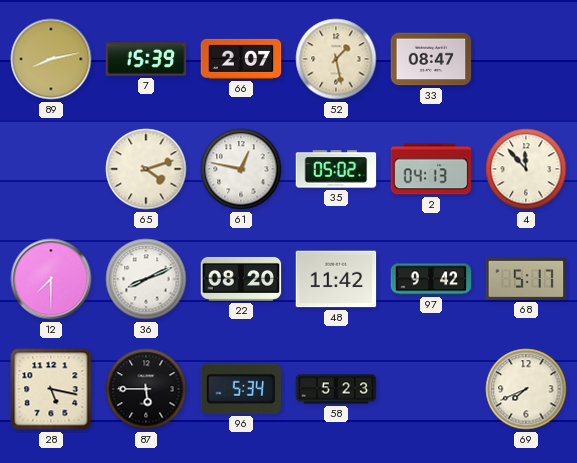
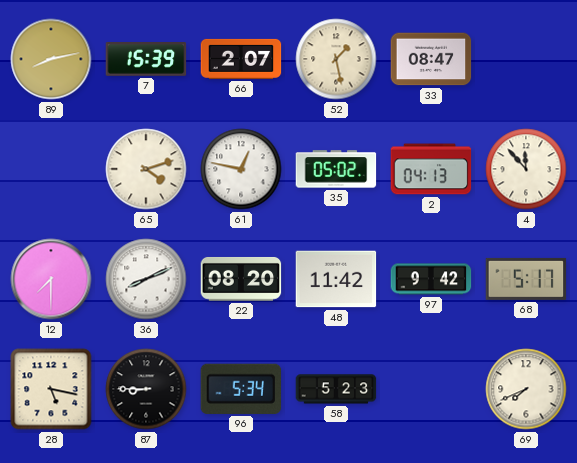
87: 5:45 -> 8:45 (146, 389)
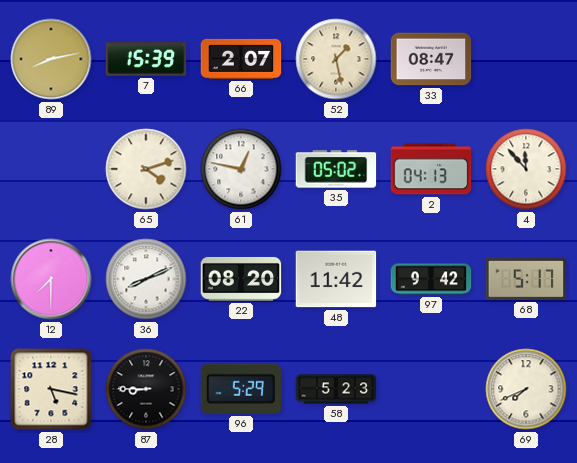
96: 5:34 -> 5:29 (241, 389)
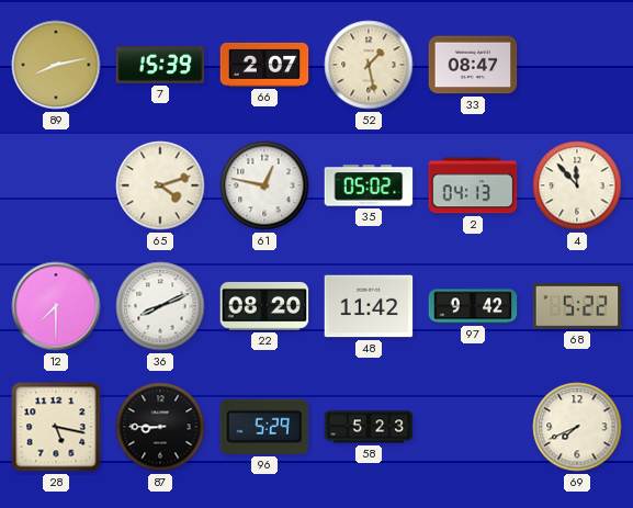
68: 5:17 -> 5:22 (577, 306)
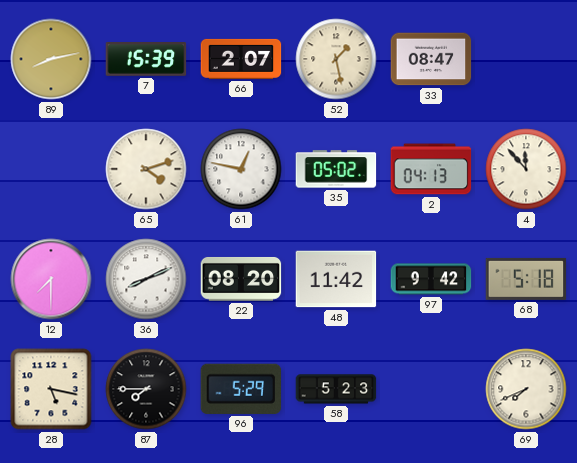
68: 5:22 -> 5:18 (526, 279)
87: 8:45 -> 7:45 (146, 389)
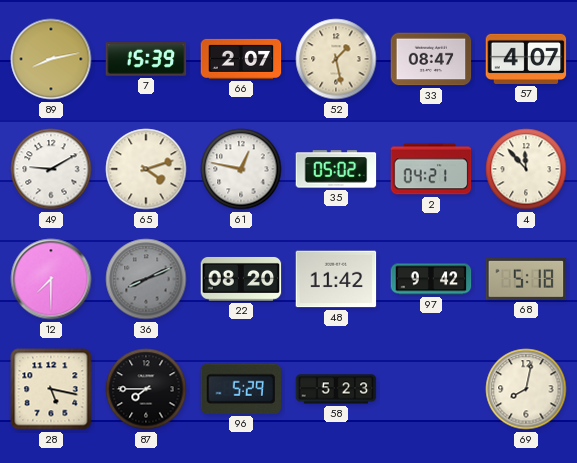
57: none -> 4:07 (526, 59)
49: none -> 9:10 (51, 169)
2: 04:13 -> 04:21 (431, 169)
36 dial: white -> grey (146, 279)
69: 7:41 -> 8:02 (526, 389)
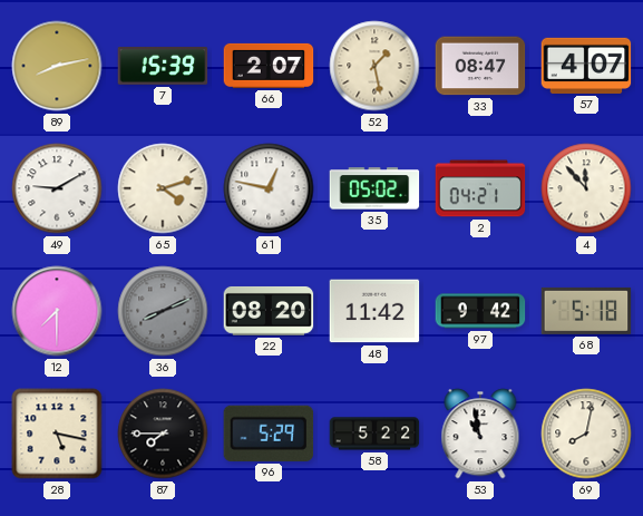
58: 5:23 -> 5:22 (374, 434)
53: none -> 10:58 (480, 434)
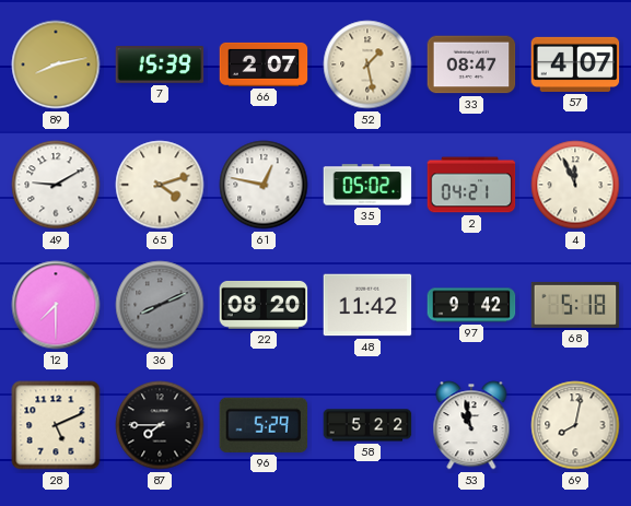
4: 11:53 -> 11:56 (575, 185)
28: 5:17 -> 5:11 (56, 425)
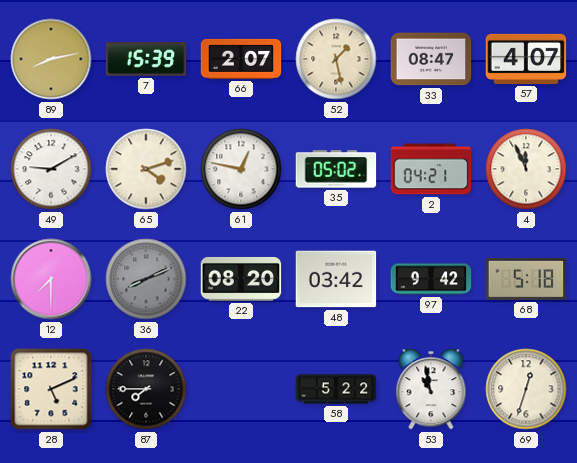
48: 11:42 -> 03:42 (336, 279)
96: 5:29 -> none (264, 425)
69: 8:02 -> 12:33 (526, 389)
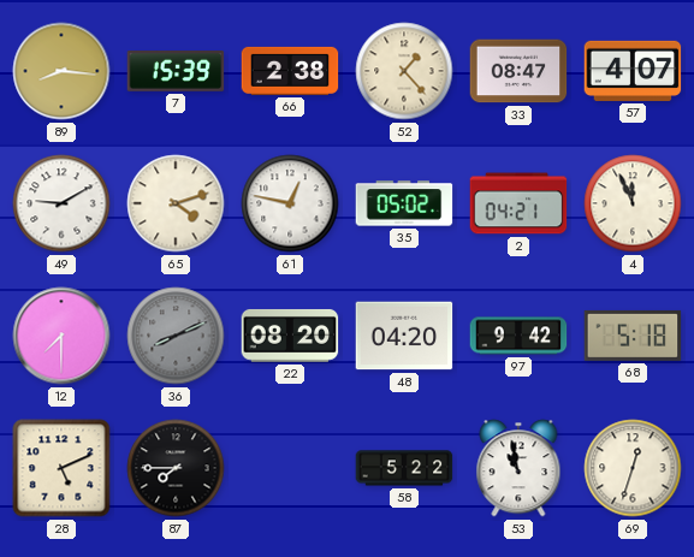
89: 8:13 -> 8:16 (61, 71)
66: 2:07 -> 2:38 (290, 71)
52: 1:28 -> 1:23 (404, 71)
48: 03:42 -> 04:20 (404, 336)
